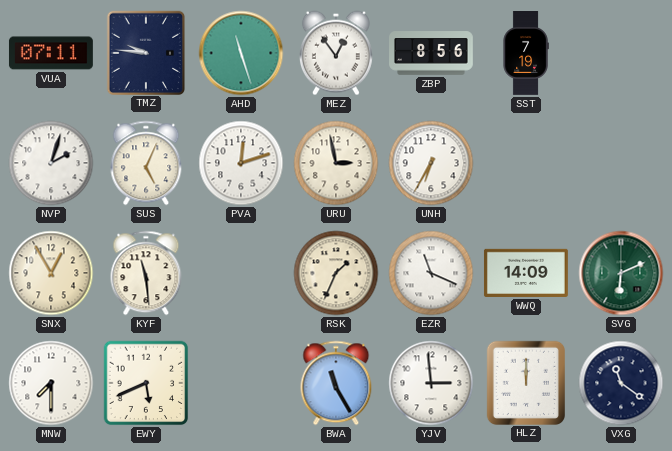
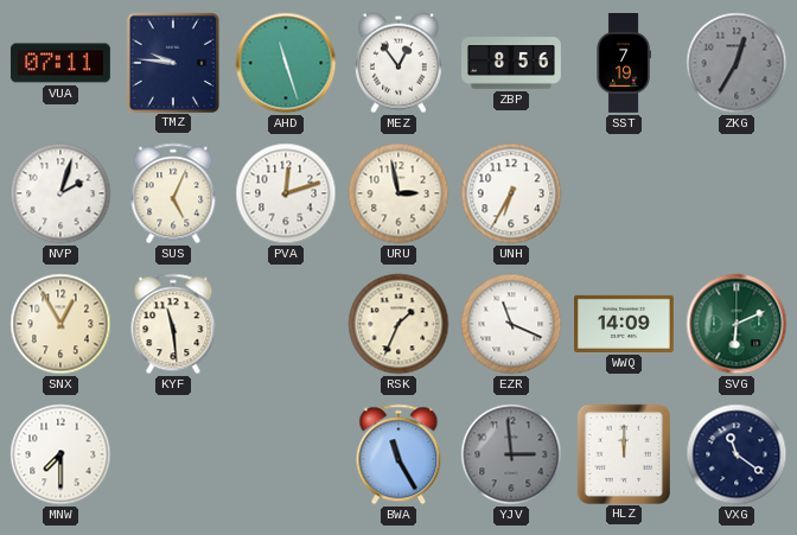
ZKG: none -> 12:35 (737, 63)
EWY: 5:41 -> none (146, 383)
YJV dial: white -> grey (511, 454)
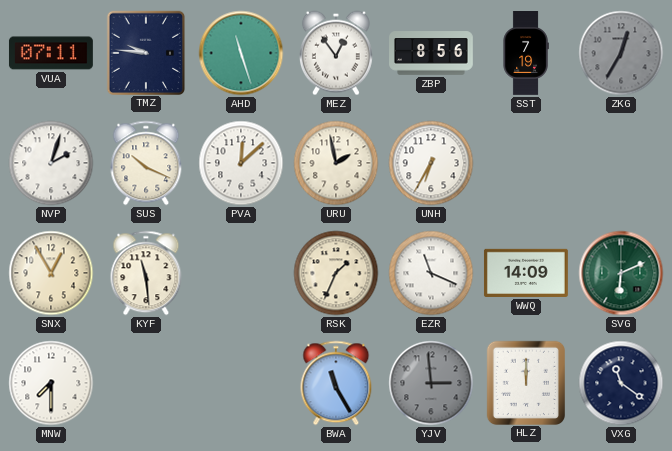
SUS: 5:04 -> 10:19 (146, 163)
PVA: 12:12 -> 12:08 (241, 163)
URU: 2:58 -> 1:58 (336, 163)
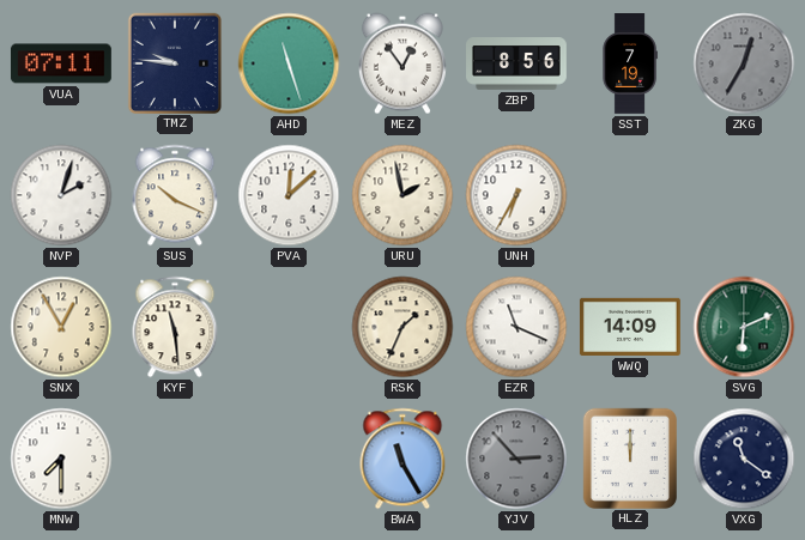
YJV: 2:59 -> 2:53 (516, 459)
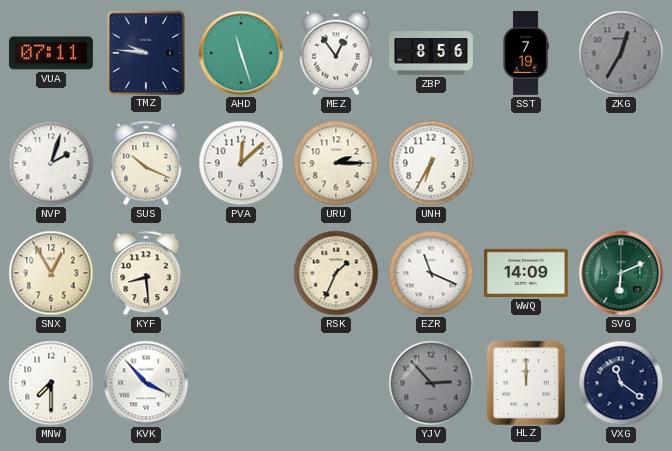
URU: 1:58 -> 2:15 (336, 163)
KYF: 11:29 -> 8:29 (146, 273)
KVK: none -> 3:53 (146, 383)
BWA: 11:25 -> none (402, 459)
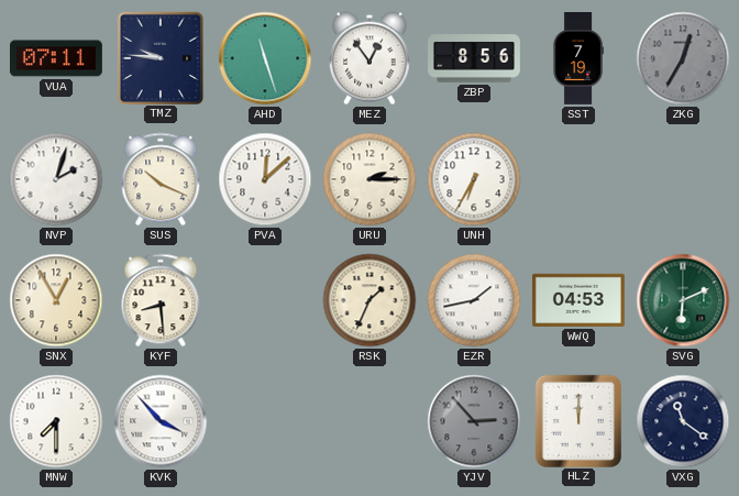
EZR: 11:19 -> 1:43 (474, 300)
WWQ: 14:09 -> 04:53 (578, 300)
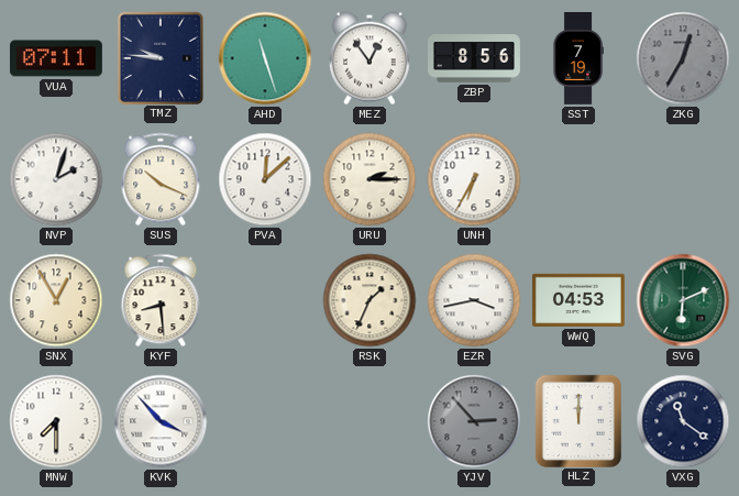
EZR: 1:43 -> 3:43 (474, 300)
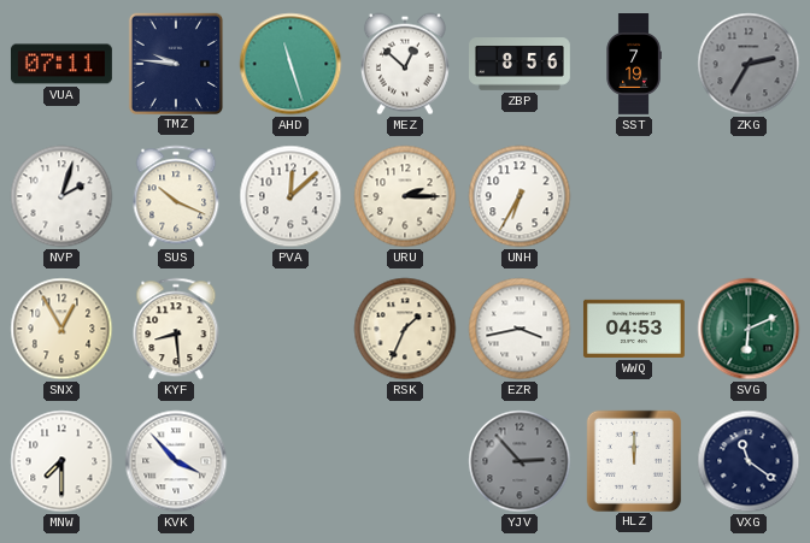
MEZ: 12:54 -> 12:52 (405, 64)
ZKG: 12:35 -> 2:35 (749, 64)
